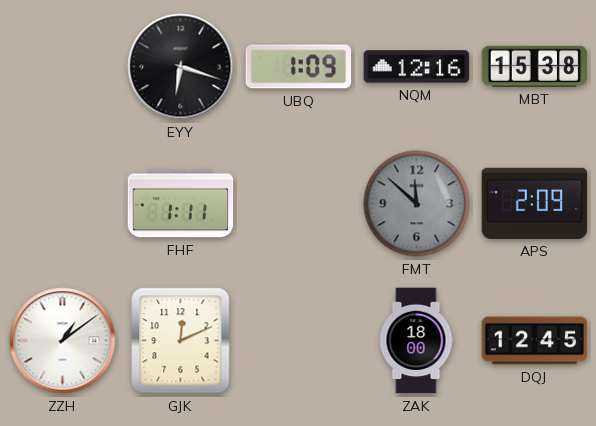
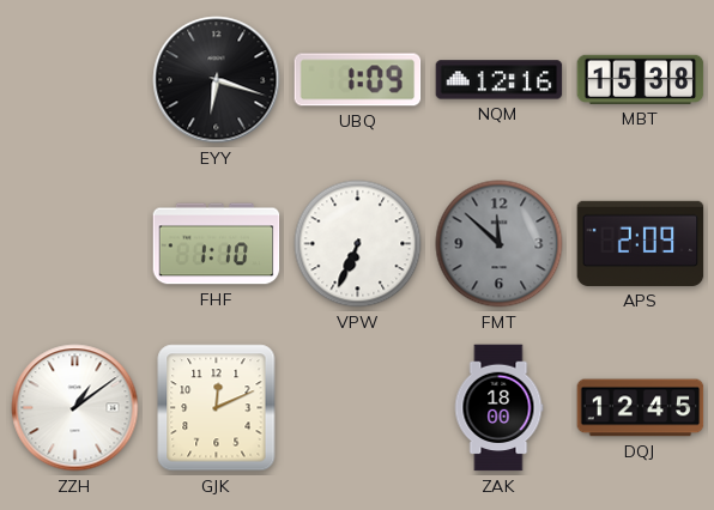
FHF: 1:11 -> 1:10 (217, 244)
VPW: none -> 6:34 (358, 244)
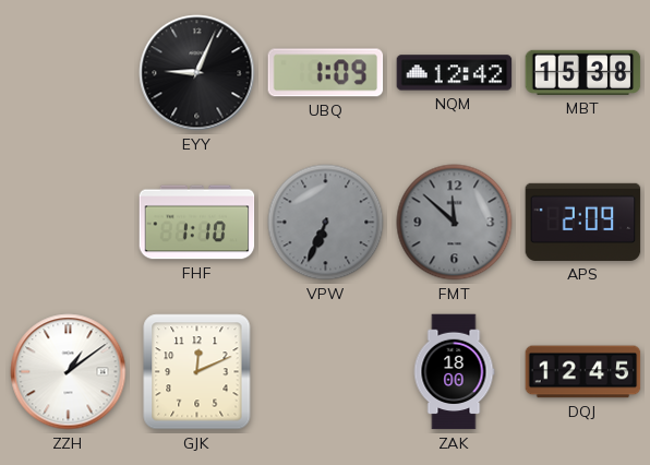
EYY: 6:18 -> 9:04 (197, 73)
NQM: 12:16 -> 12:42 (455, 73)
VPW dial: white -> grey (326, 223)
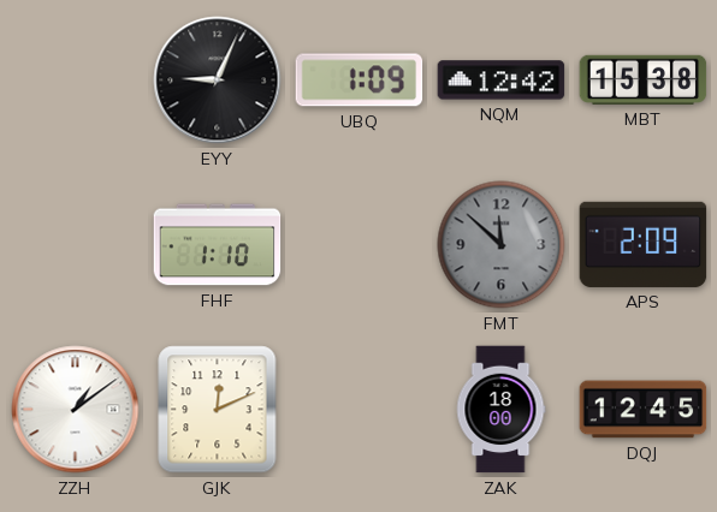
VPW: 6:34 -> none (326, 223)
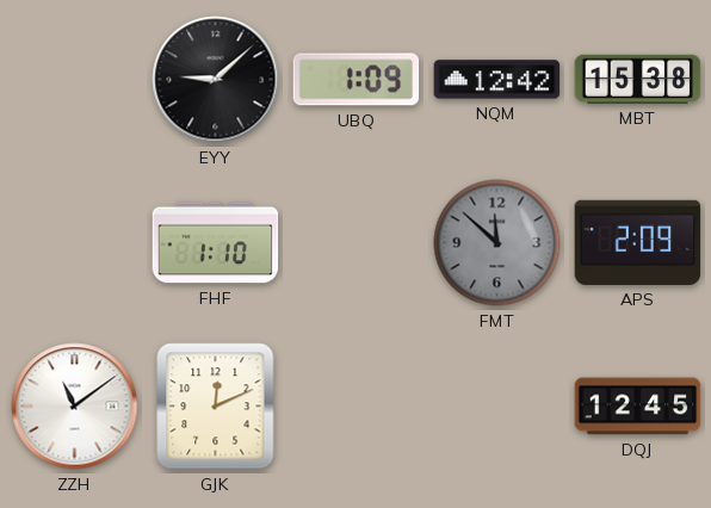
EYY: 9:04 -> 9:08 (216, 80)
ZZH: 1:09 -> 11:09 (75, 407)
ZAK: 18:00 -> none (500, 410)
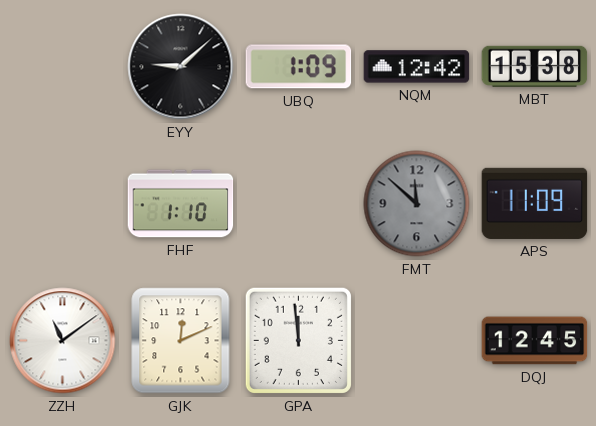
APS: 2:09 -> 11:09 (535, 203)
GPA: none -> 11:59 (298, 340)
